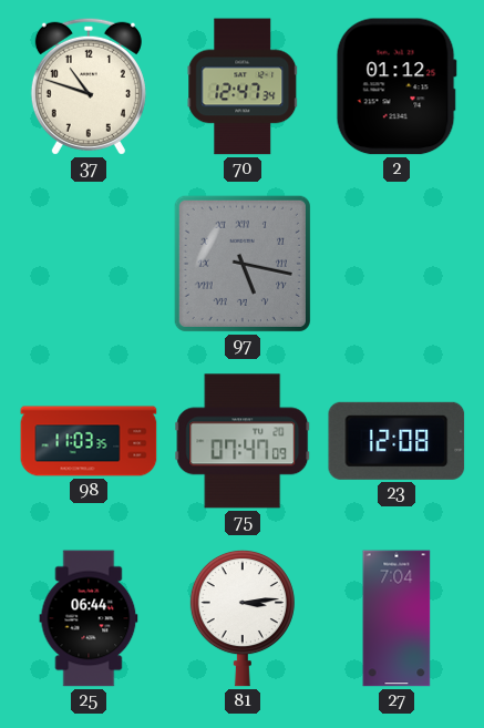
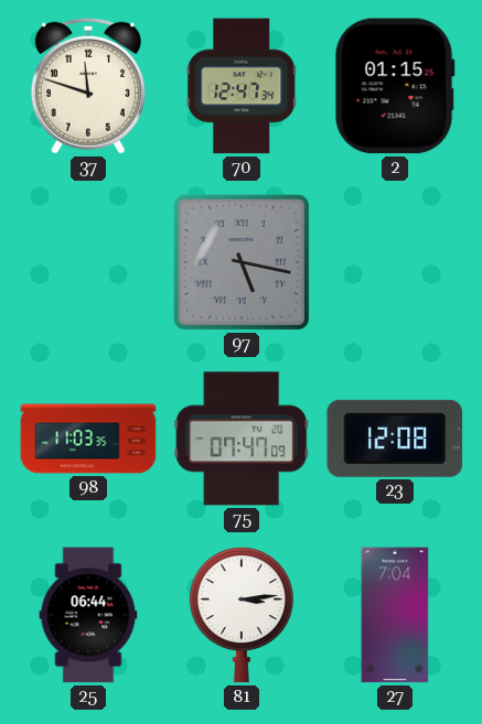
37: 10:48 -> 11:48 (88, 86)
2: 01:12 -> 01:15 (395, 86)
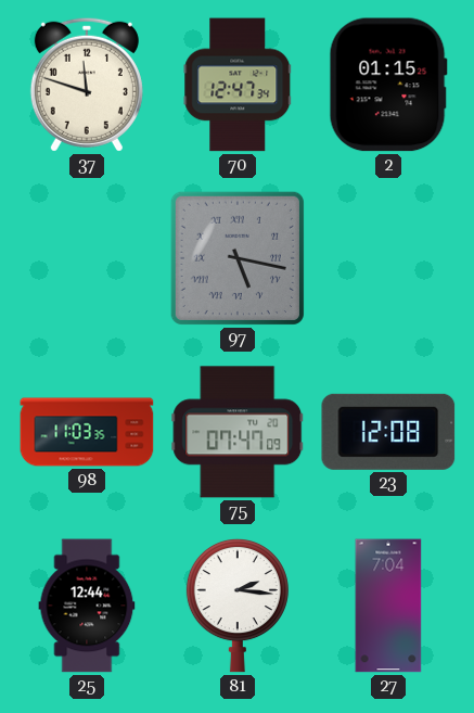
25: 06:44 -> 12:44 (87, 606)
81: 3:14 -> 2:16 (238, 606)
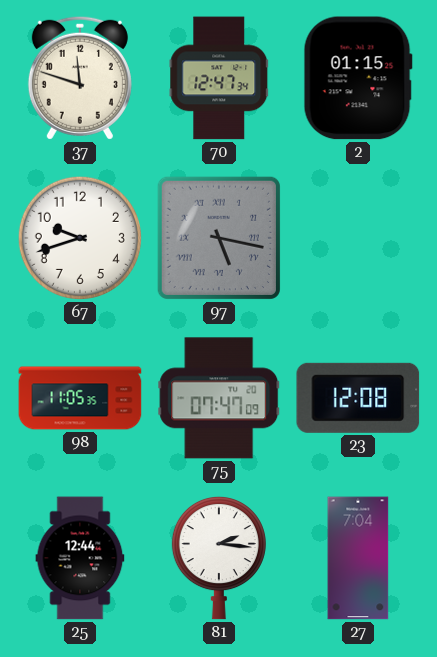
67: none -> 9:42 (80, 238)
98: 11:03 -> 11:05 (80, 398)
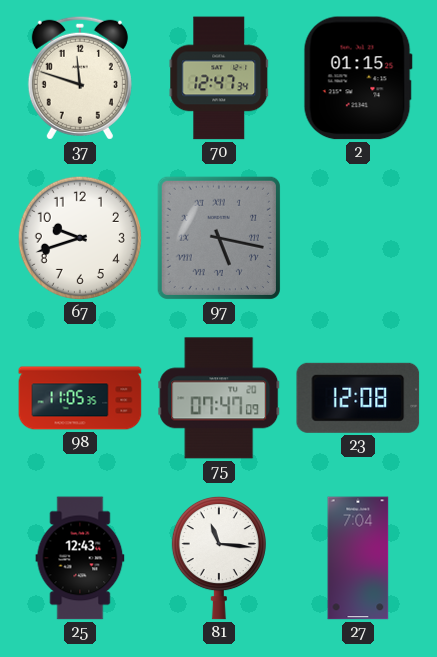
25: 12:44 -> 12:43 (80, 558)
81: 2:16 -> 11:16 (219, 558)
